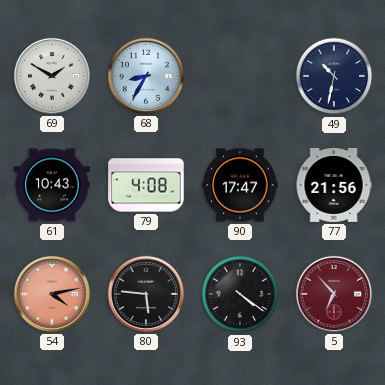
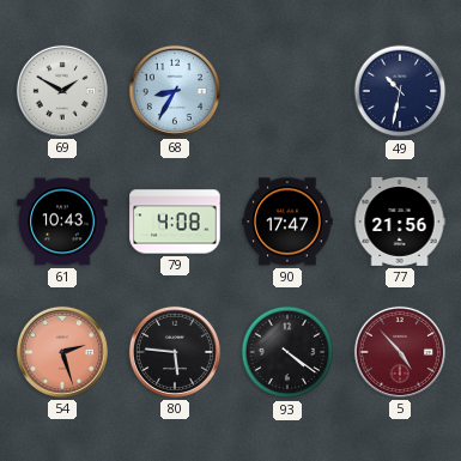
54: 4:13 -> 2:27 (62, 352)
5: 6:53 -> 4:53 (400, 352)
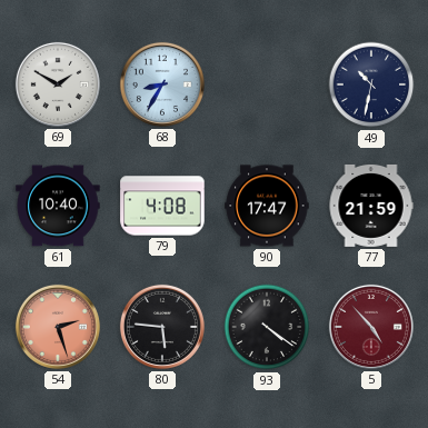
61: 10:43 -> 10:40 (58, 206)
77: 21:56 -> 21:59 (371, 206)
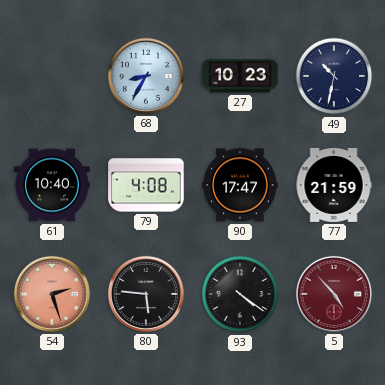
69: 1:50 -> none (58, 84)
27: none -> 10:23 (240, 76)
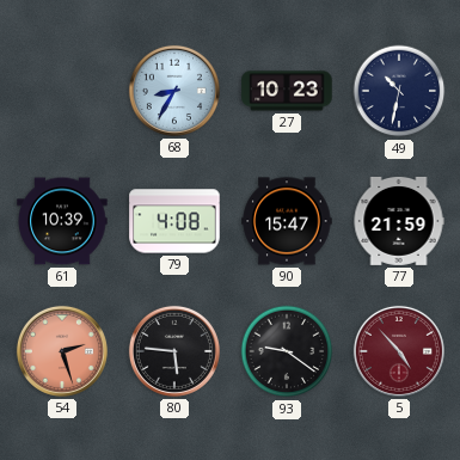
61: 10:40 -> 10:39 (62, 221)
90: 17:47 -> 15:47 (287, 221)
93: 4:21 -> 9:21 (287, 351)
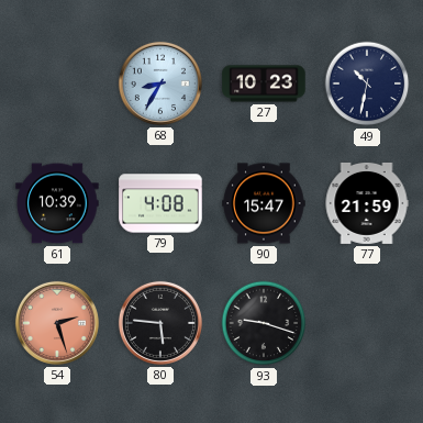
93: 9:21 -> 9:18 (264, 323)
5: 4:53 -> none (399, 351)
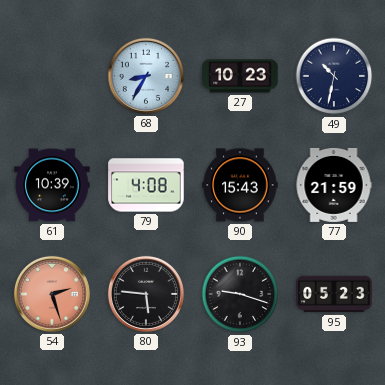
90: 15:47 -> 15:43 (240, 185)
95: none -> 05:23 (334, 294)
